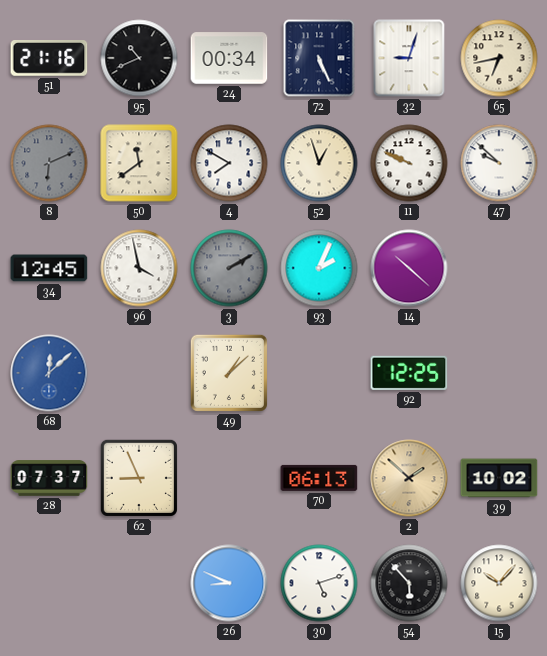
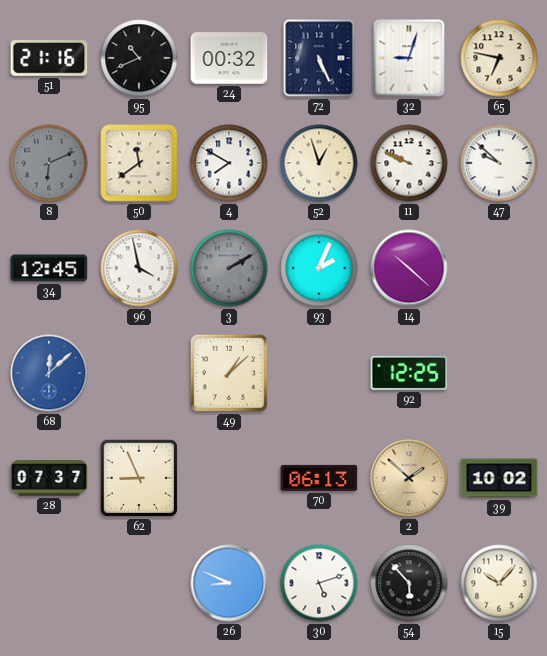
24: 00:34 -> 00:32 (229, 58)
65: 6:43 -> 6:47 (499, 58)
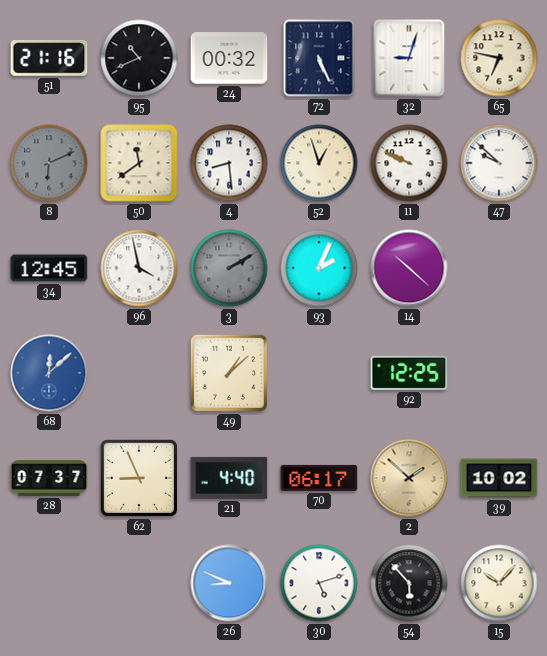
4: 7:50 -> 8:29 (229, 163)
21: none -> 4:40 (229, 478)
70: 06:13 -> 06:17 (319, 478)
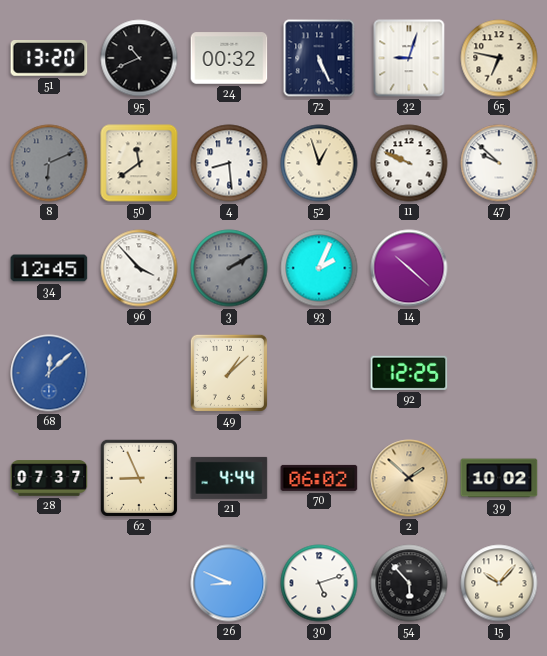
51: 21:16 -> 13:20 (49, 59)
96: 3:58 -> 3:53 (139, 268)
21: 4:40 -> 4:44 (229, 478)
70: 06:17 -> 06:02 (319, 478)
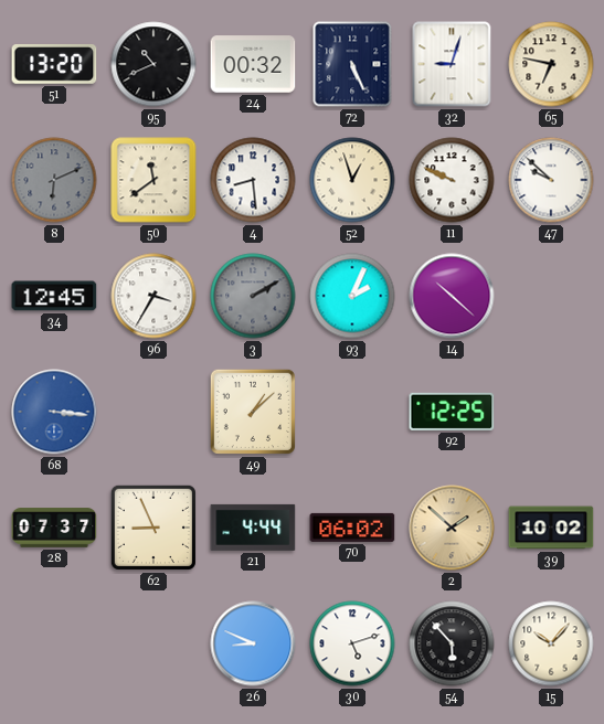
96: 3:53 -> 3:35 (153, 296)
68: 12:08 -> 3:16 (54, 412)
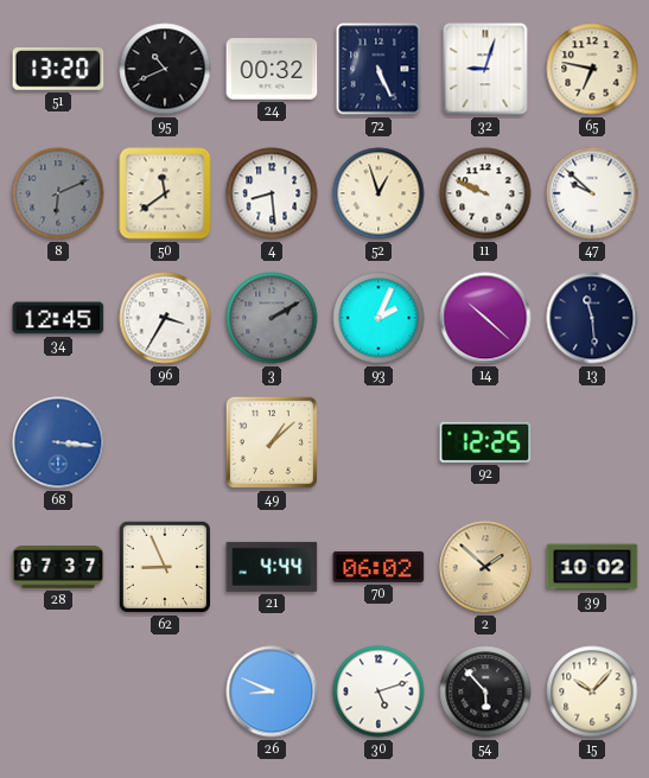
13: none -> 11:29 (592, 318)
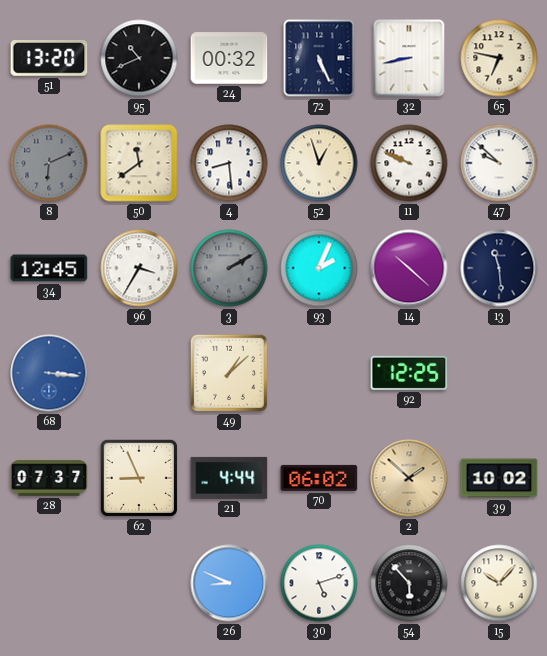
32: 9:03 -> 8:43 (409, 58)
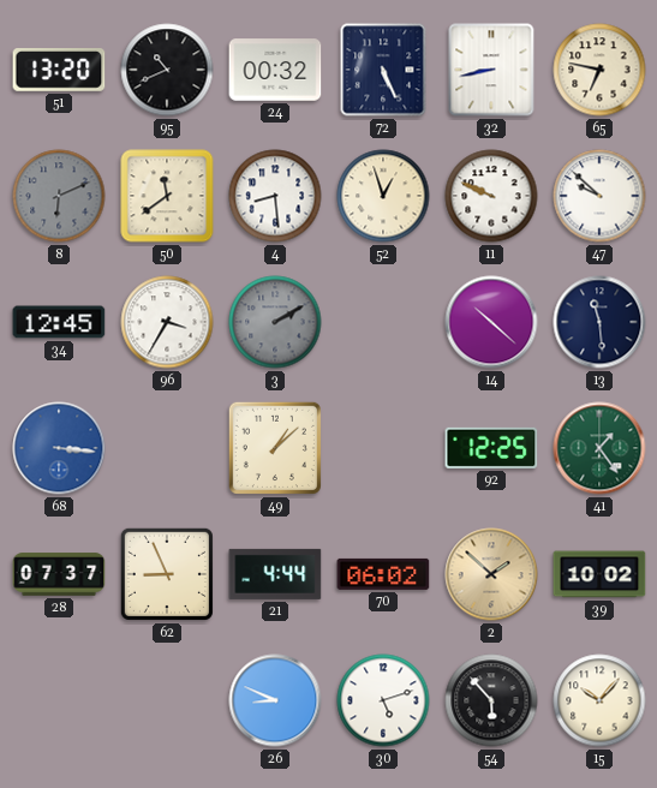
93: 2:04 -> none (319, 268)
41: none -> 1:24 (599, 448)
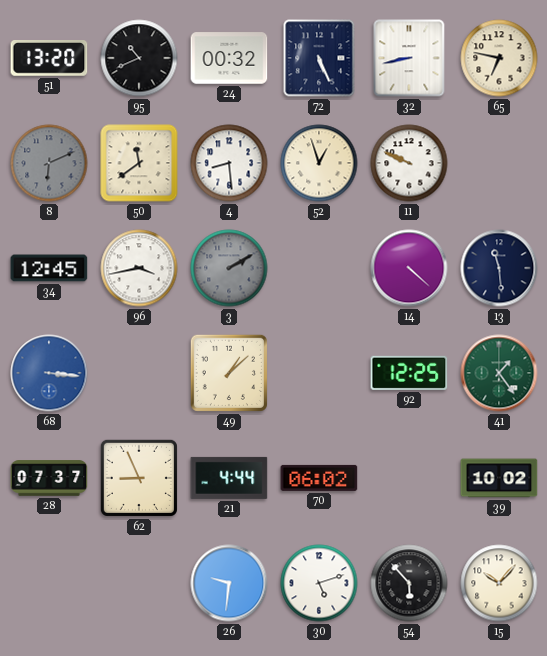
47: 9:52 -> none (599, 196)
96: 3:35 -> 3:43 (139, 268)
14: 10:22 -> 4:22 (409, 268)
2: 1:52 -> none (491, 574)
26: 8:49 -> 9:31 (229, 583)
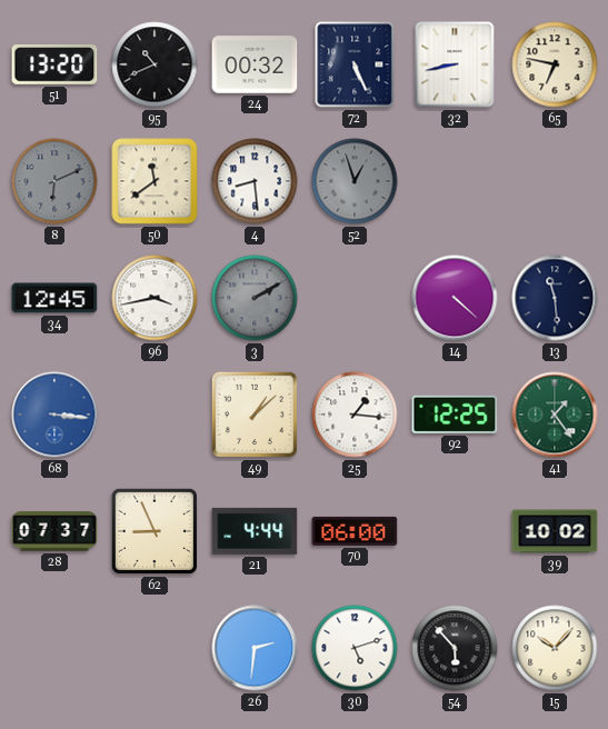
52 dial: cream -> grey (355, 181)
11: 9:49 -> none (409, 163)
25: none -> 1:16 (355, 415)
70: 06:02 -> 06:00 (355, 531)
26: 9:31 -> 2:31 (255, 648)
